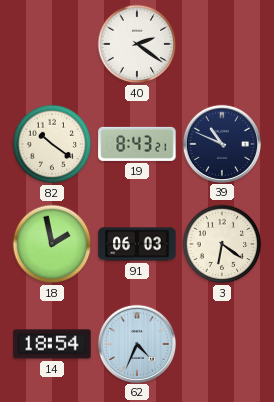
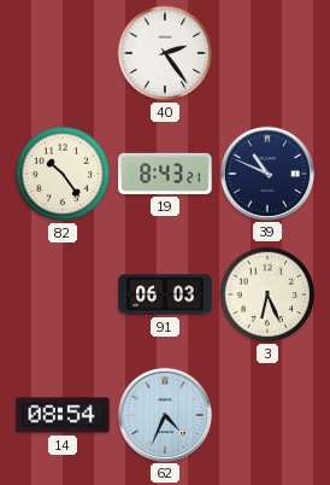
40: 2:21 -> 2:24 (165, 53)
82: 10:21 -> 10:24 (63, 174)
18: 1:58 -> none (52, 244)
3: 6:21 -> 6:26 (267, 294)
14: 18:54 -> 08:54 (63, 415)
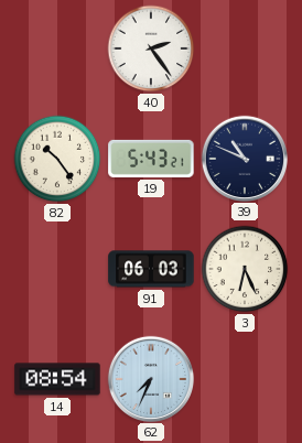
19: 8:43 -> 5:43 (151, 159)
62: 4:34 -> 7:34 (150, 378)
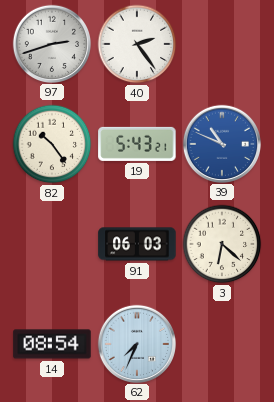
97: none -> 2:42 (51, 43)
39 dial: navy -> blue (221, 143)
3: 6:26 -> 6:22 (222, 244)
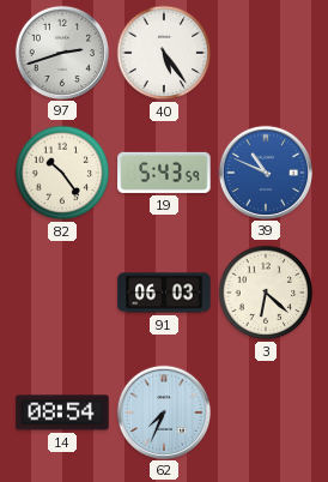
40: 2:24 -> 5:24 (164, 53)
19: 5:43:21 -> 5:43:59 (164, 173)
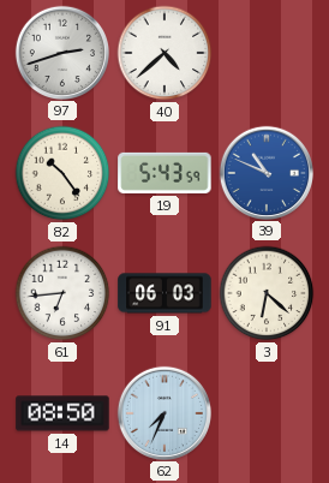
40: 5:24 -> 4:38 (164, 53)
61: none -> 6:44 (62, 293)
14: 08:54 -> 08:50 (62, 413)
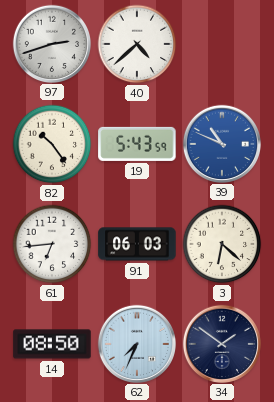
34: none -> 1:51 (221, 343)
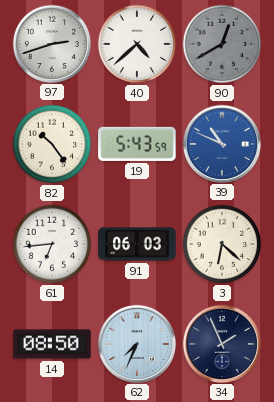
90: none -> 12:40 (222, 44)
34: 1:51 -> 1:56 (221, 343)
